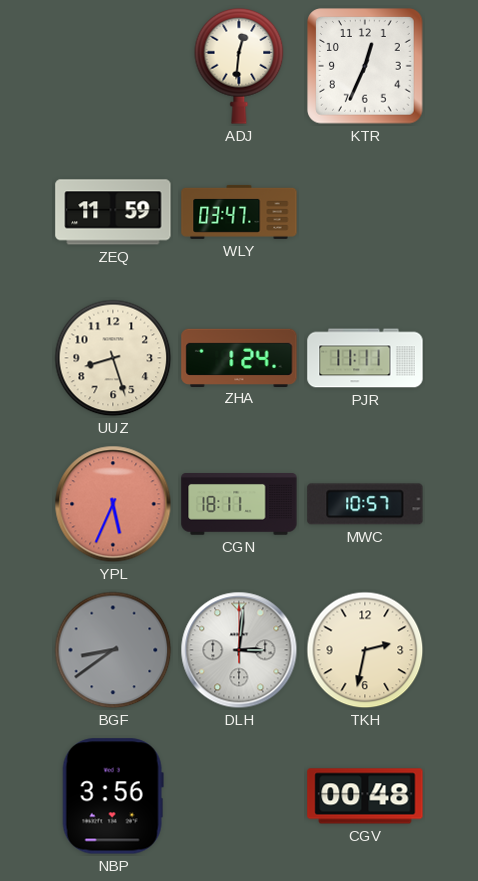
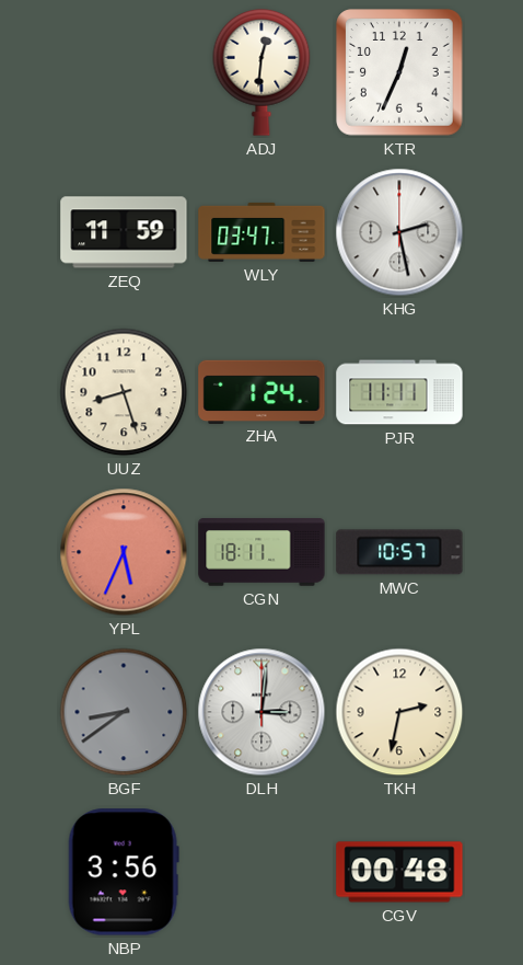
KHG: none -> 2:28 (399, 232)
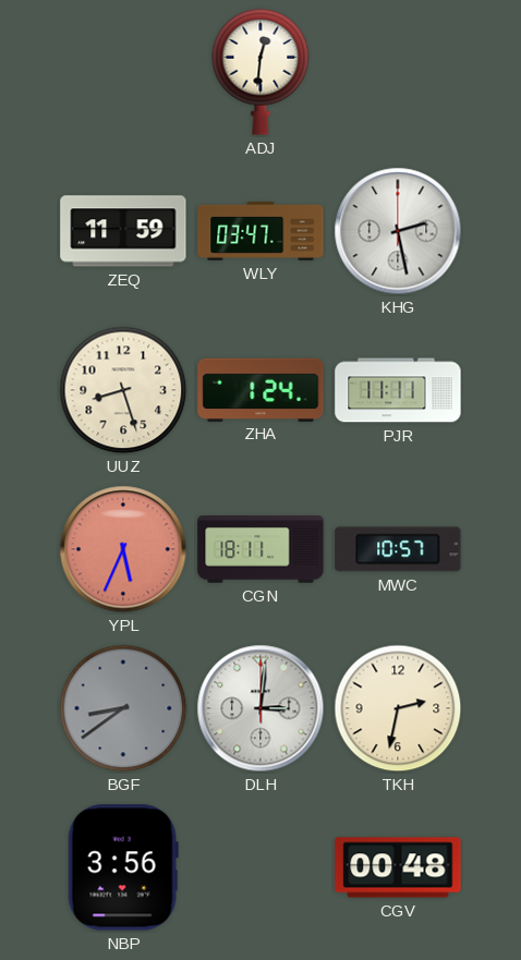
KTR: 12:34 -> none (399, 72)
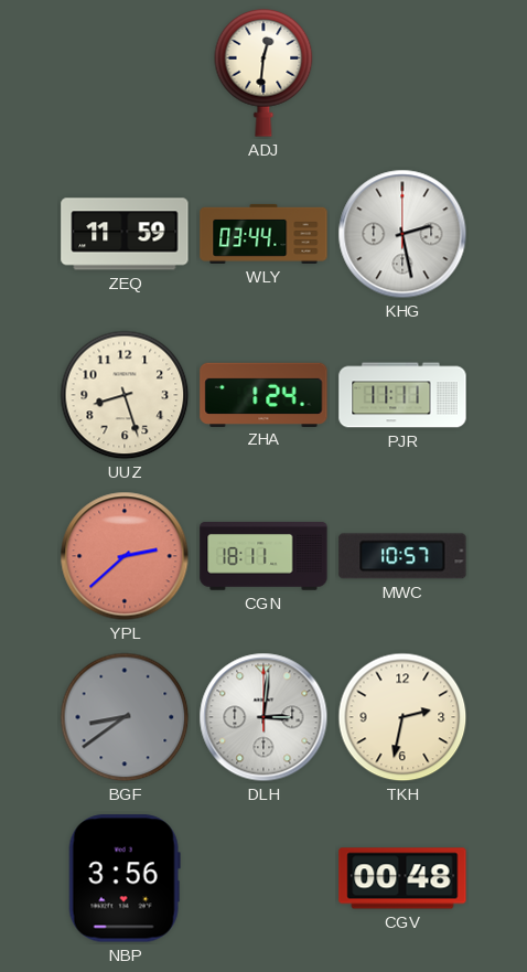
WLY: 03:47 -> 03:44 (263, 234)
YPL: 5:34 -> 2:38 (125, 556)
